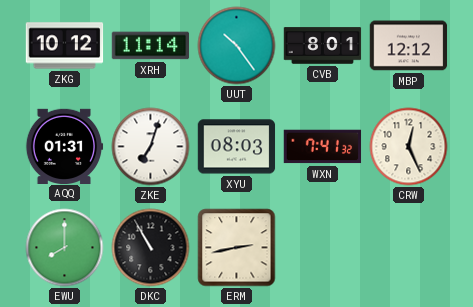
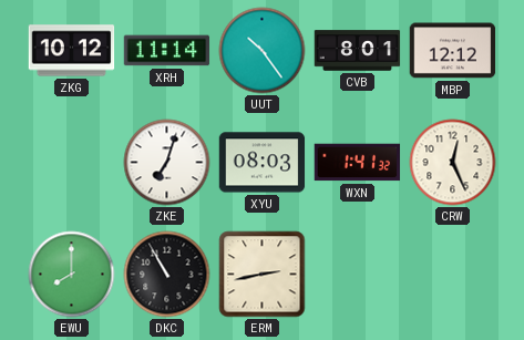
AQQ: 01:31 -> none (64, 146)
WXN: 7:41 -> 1:41 (358, 163)
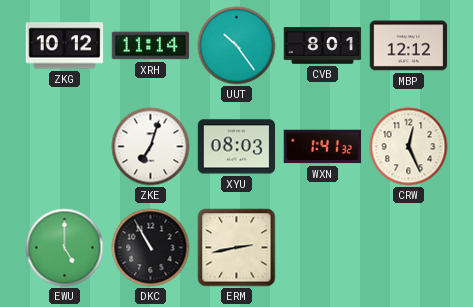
EWU: 8:00 -> 5:00 (65, 248)
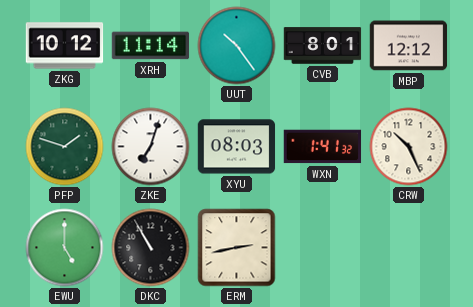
PFP: none -> 1:48 (65, 147)
CRW: 12:26 -> 10:26 (409, 147)
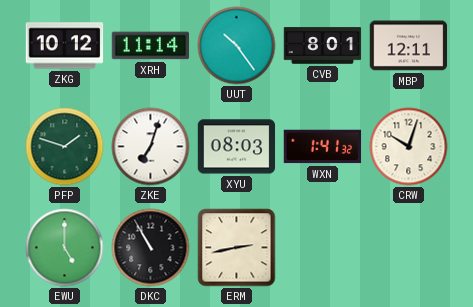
MBP: 12:12 -> 12:11 (409, 46)
CRW: 10:26 -> 10:03 (409, 147)
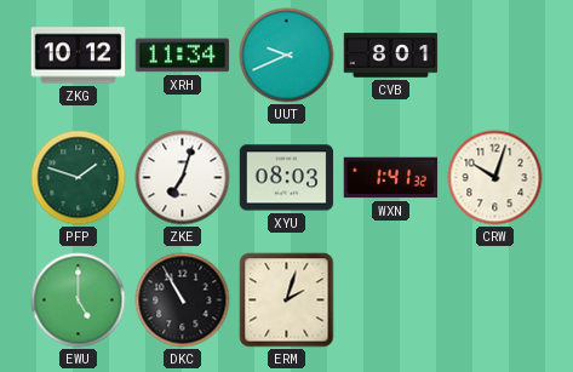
XRH: 11:14 -> 11:34 (183, 56)
UUT: 10:24 -> 9:41 (287, 56)
MBP: 12:11 -> none (409, 46)
ERM: 2:43 -> 2:03 (287, 301)
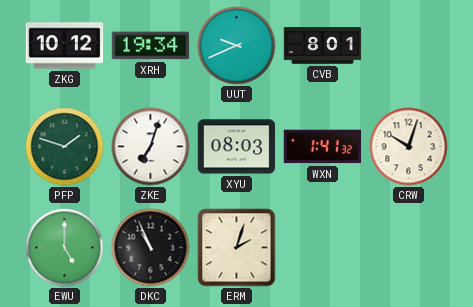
XRH: 11:34 -> 19:34 (151, 46)
DKC: 10:55 -> 10:56 (151, 248)
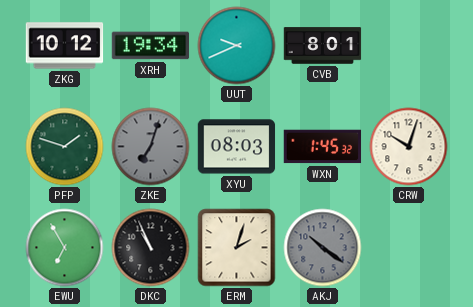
ZKE dial: white -> grey (151, 147)
WXN: 1:41 -> 1:45 (323, 147)
EWU: 5:00 -> 6:55 (65, 248)
AKJ: none -> 10:21 (323, 248)
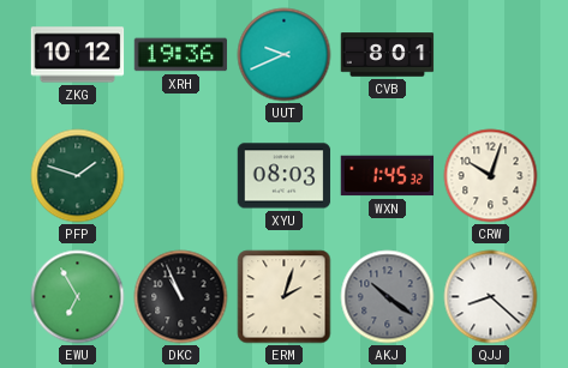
XRH: 19:34 -> 19:36 (181, 55)
ZKE: 7:03 -> none (151, 147)
QJJ: none -> 8:22 (491, 297)
